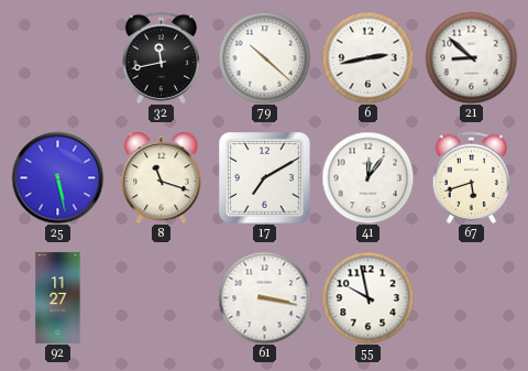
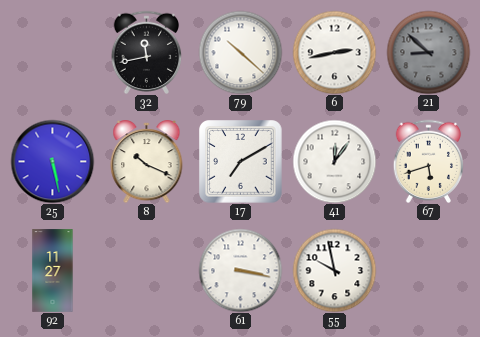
21 dial: white -> grey (428, 52)
8: 11:18 -> 10:19 (147, 162)
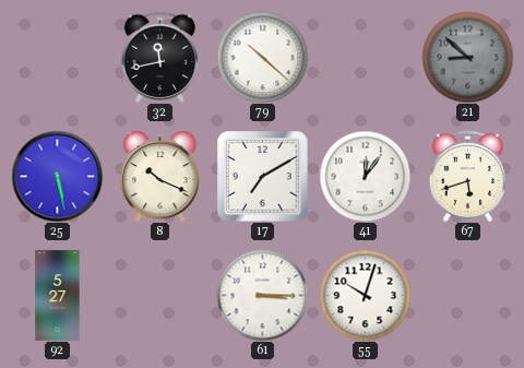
6: 2:43 -> none (334, 52)
92: 11:27 -> 5:27 (58, 296)
61: 3:17 -> 3:15 (262, 295)
55: 9:58 -> 10:03 (365, 295)
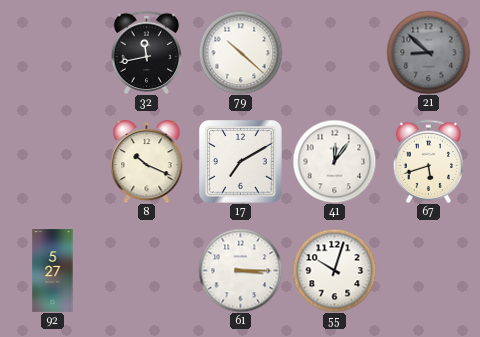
25: 5:28 -> none (57, 176)
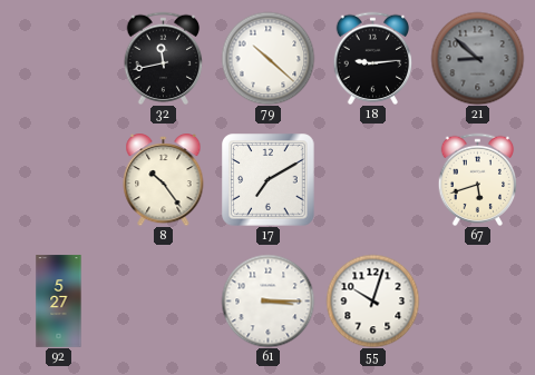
18: none -> 9:14 (373, 58)
8: 10:19 -> 10:24 (164, 180)
41: 12:06 -> none (334, 161)
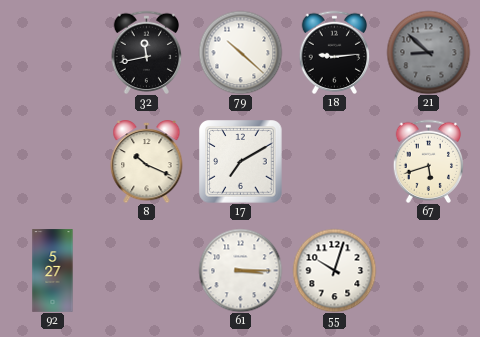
8: 10:24 -> 10:19 (147, 162)
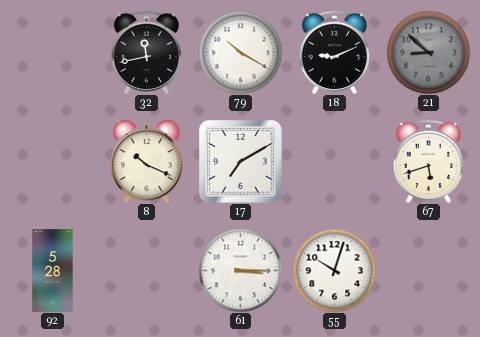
79: 10:22 -> 10:20 (240, 52)
18: 9:14 -> 9:11 (335, 52)
92: 5:27 -> 5:28 (53, 271)
